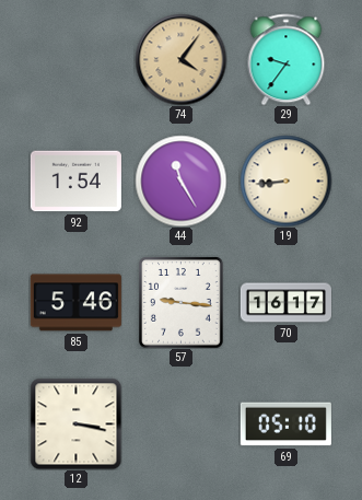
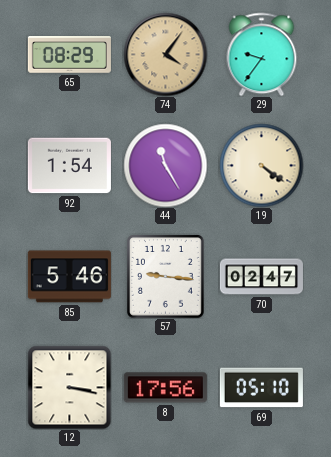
65: none -> 08:29 (69, 55)
19: 8:44 -> 4:21 (261, 165)
70: 16:17 -> 02:47 (261, 277)
8: none -> 17:56 (165, 388)
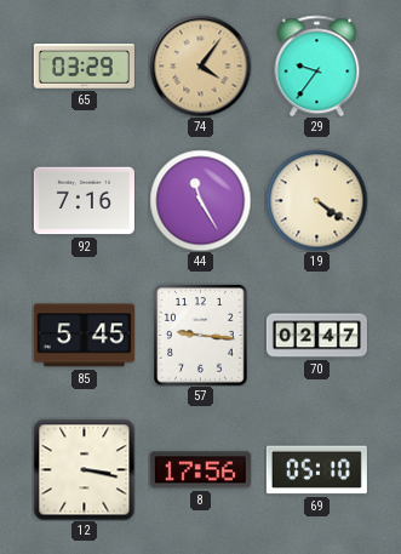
65: 08:29 -> 03:29 (84, 67)
92: 1:54 -> 7:16 (84, 201)
85: 5:46 -> 5:45 (84, 336)
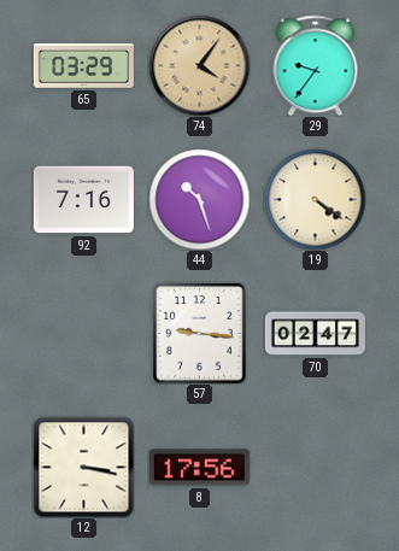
44: 11:25 -> 10:27 (199, 199)
85: 5:45 -> none (84, 336)
69: 05:10 -> none (316, 470)
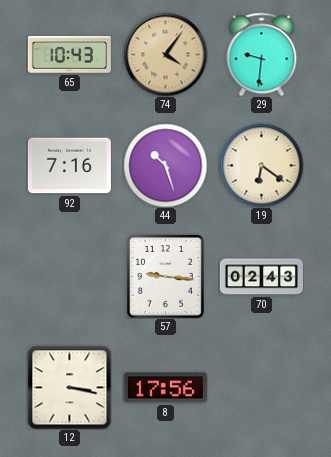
65: 03:29 -> 10:43 (69, 55)
29: 9:36 -> 9:31 (262, 54)
19: 4:21 -> 6:21 (261, 165)
70: 02:47 -> 02:43 (261, 277)
